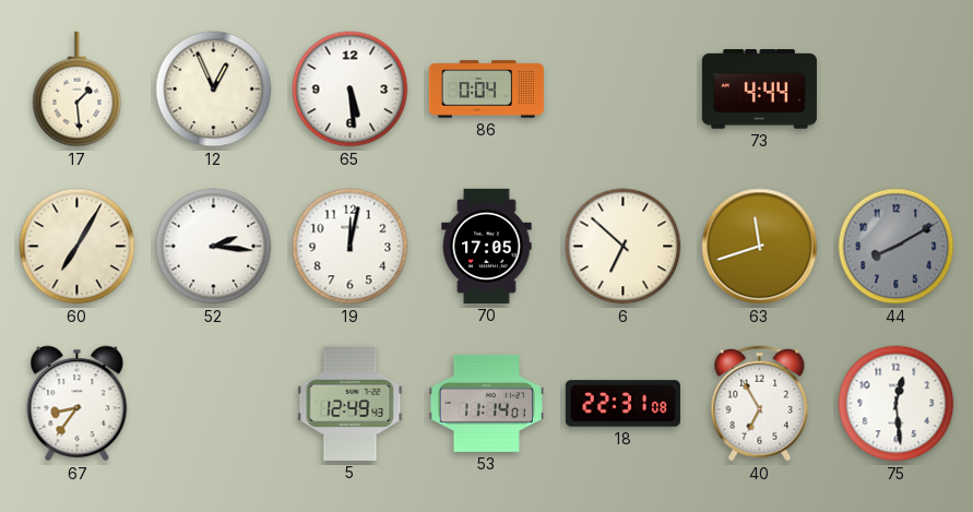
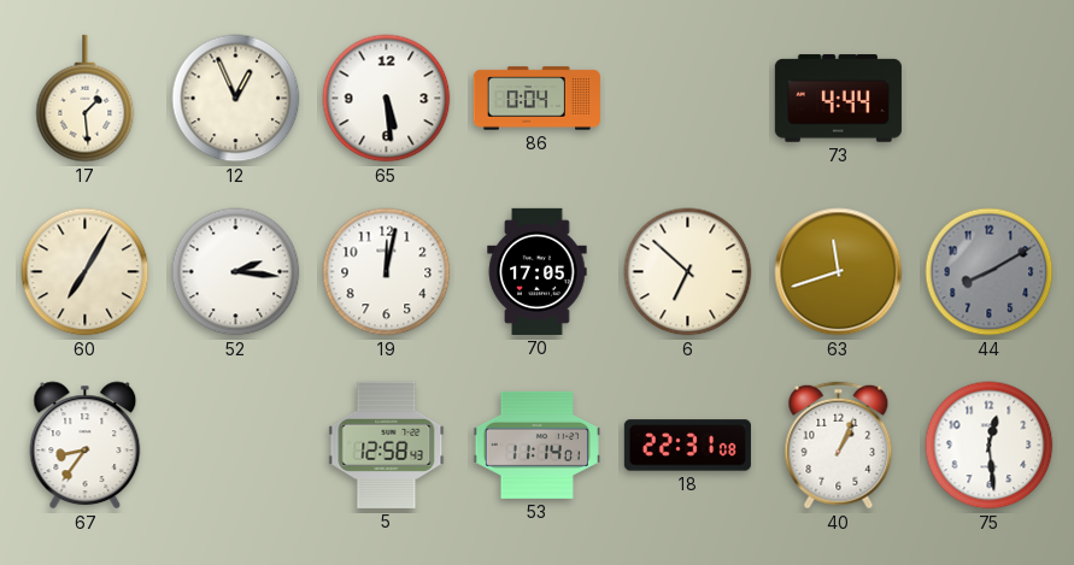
5: 12:49 -> 12:58 (387, 445)
40: 6:55 -> 1:04 (839, 446)
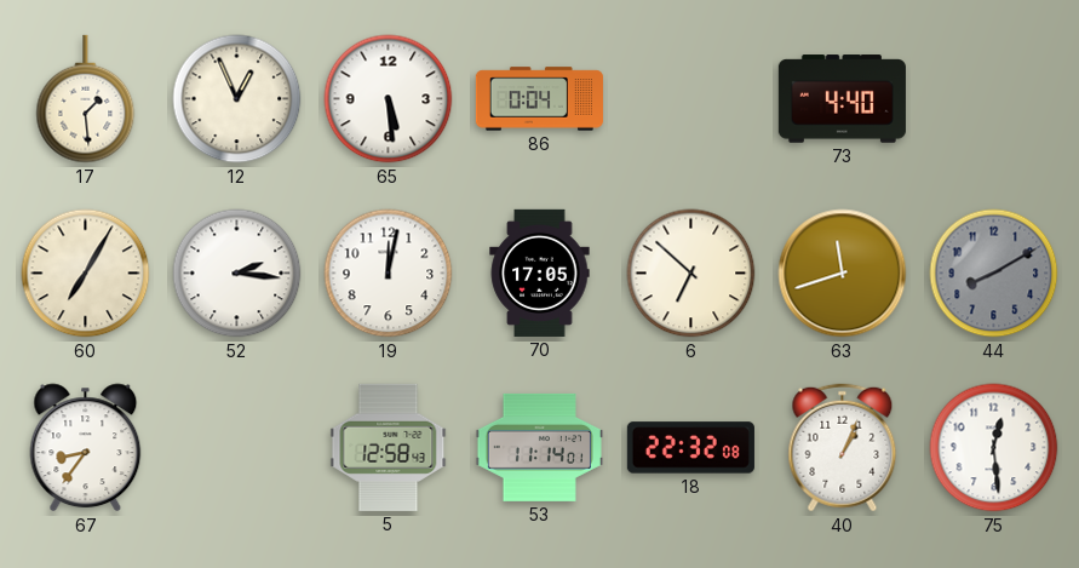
73: 4:44 -> 4:40 (842, 99)
18: 22:31 -> 22:32 (690, 448)
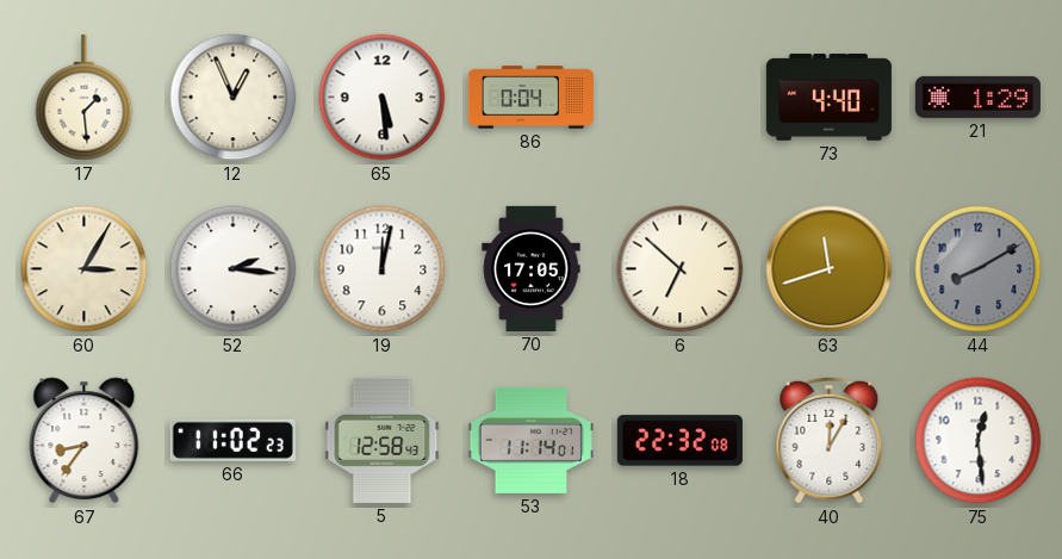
21: none -> 1:29 (977, 97)
60: 7:05 -> 3:05 (85, 269)
66: none -> 11:02 (232, 440)
40: 1:04 -> 12:05 (830, 441)
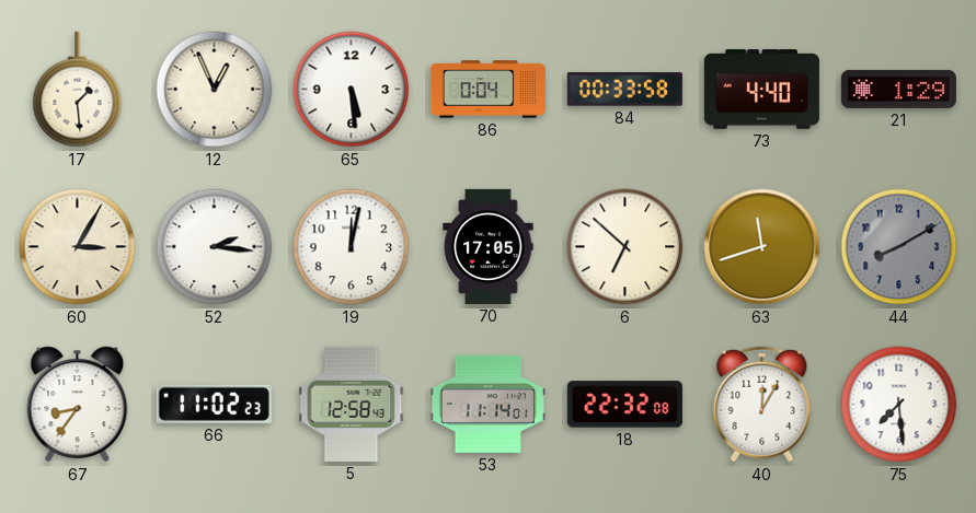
84: none -> 00:33 (624, 90)
75: 12:29 -> 7:29 (899, 405)
